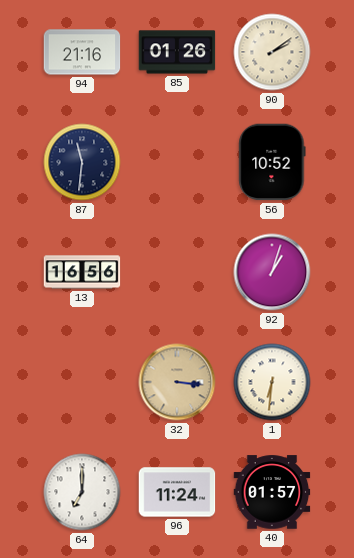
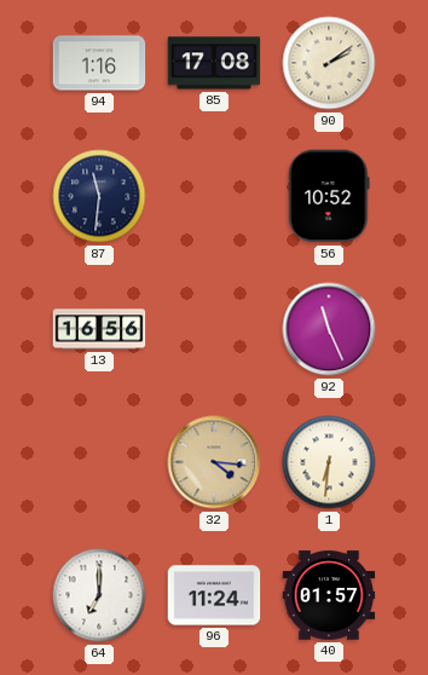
94: 21:16 -> 1:16 (99, 63)
85: 01:26 -> 17:08 (214, 63)
92: 1:03 -> 11:26 (329, 329)
32: 3:16 -> 4:16 (214, 462)
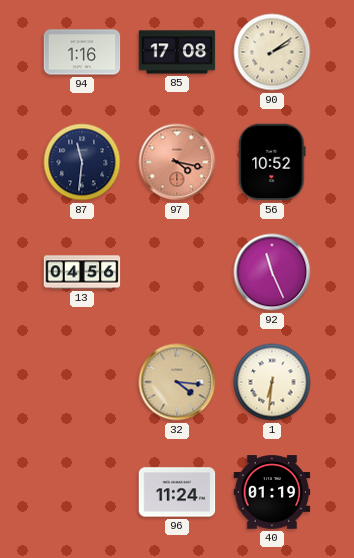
97: none -> 4:17 (177, 162)
13: 16:56 -> 04:56 (82, 272)
64: 7:00 -> none (99, 595)
40: 01:57 -> 01:19 (272, 492)
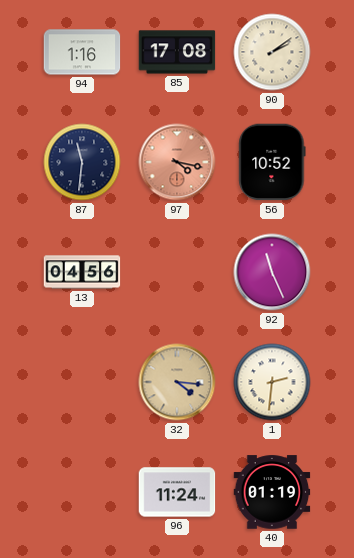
1: 6:31 -> 2:31 (272, 382)
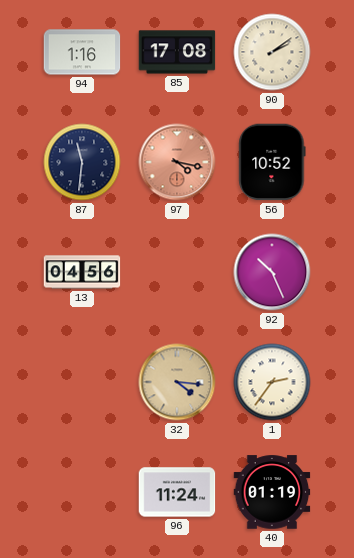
92: 11:26 -> 10:26 (272, 272)
1: 2:31 -> 2:36 (272, 382)
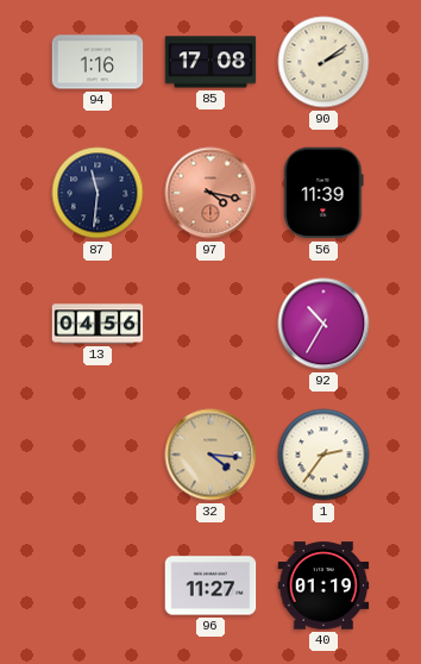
56: 10:52 -> 11:39 (323, 193)
92: 10:26 -> 10:35 (323, 324)
96: 11:24 -> 11:27 (211, 585)
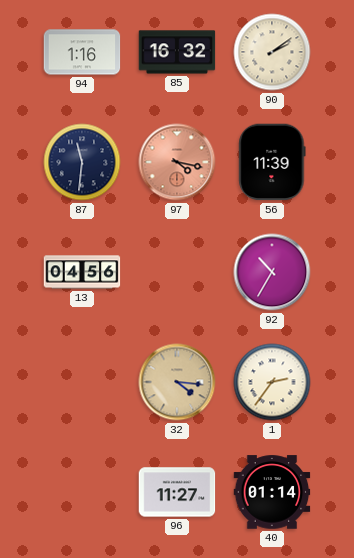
85: 17:08 -> 16:32 (177, 52)
40: 01:19 -> 01:14 (272, 492)
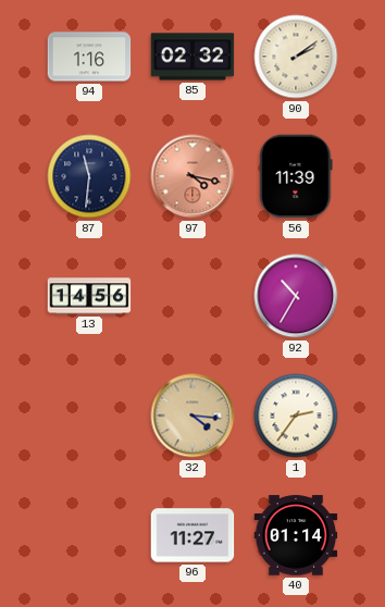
85: 16:32 -> 02:32 (192, 57)
13: 04:56 -> 14:56 (89, 296)
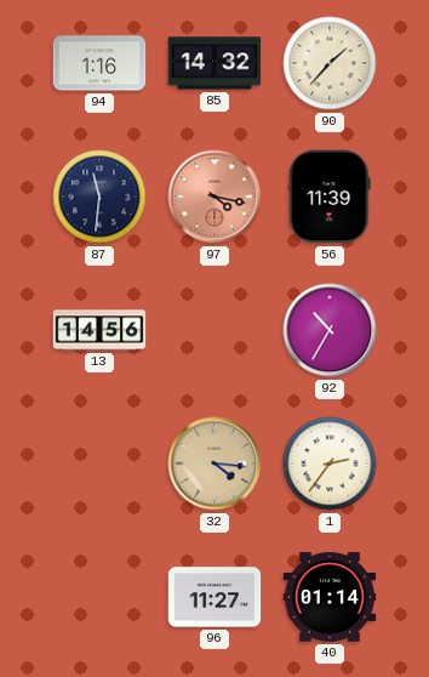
85: 02:32 -> 14:32 (215, 63)
90: 2:09 -> 1:37 (330, 63)
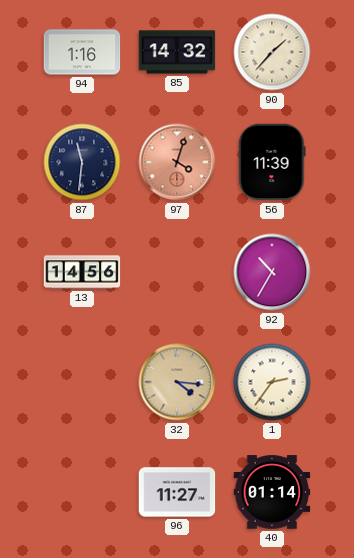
97: 4:17 -> 4:03 (177, 162)
